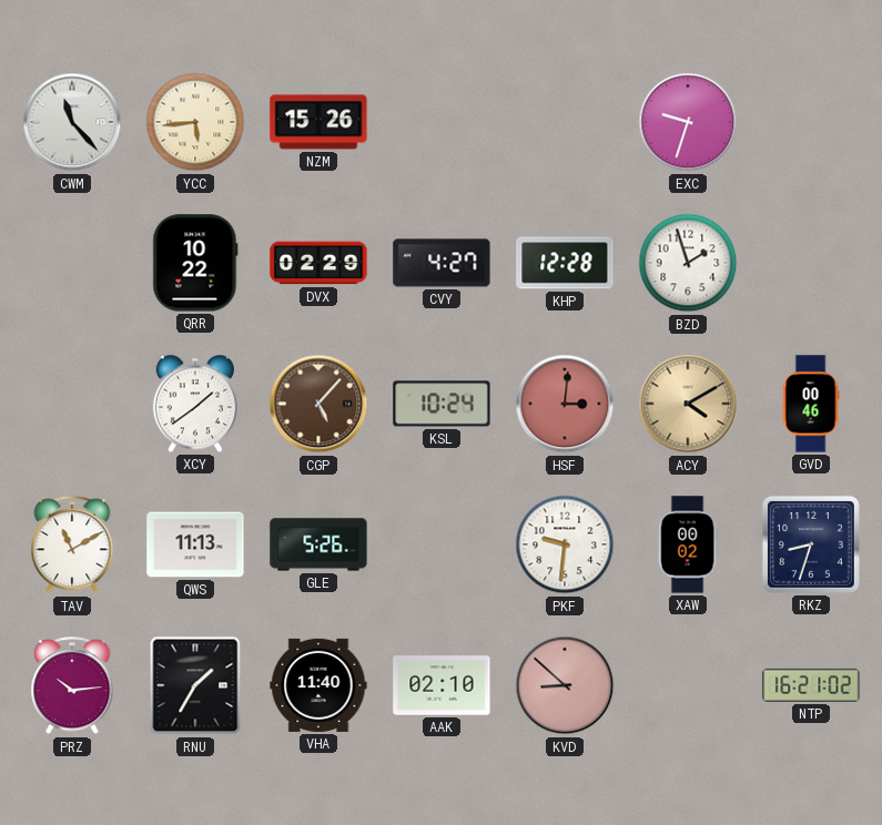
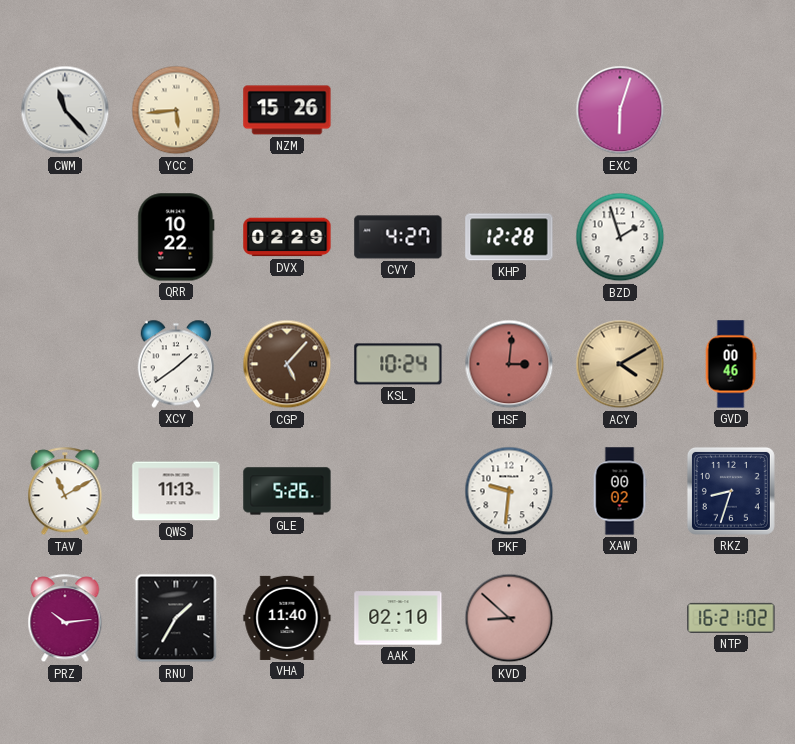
EXC: 9:33 -> 6:03 (620, 110)
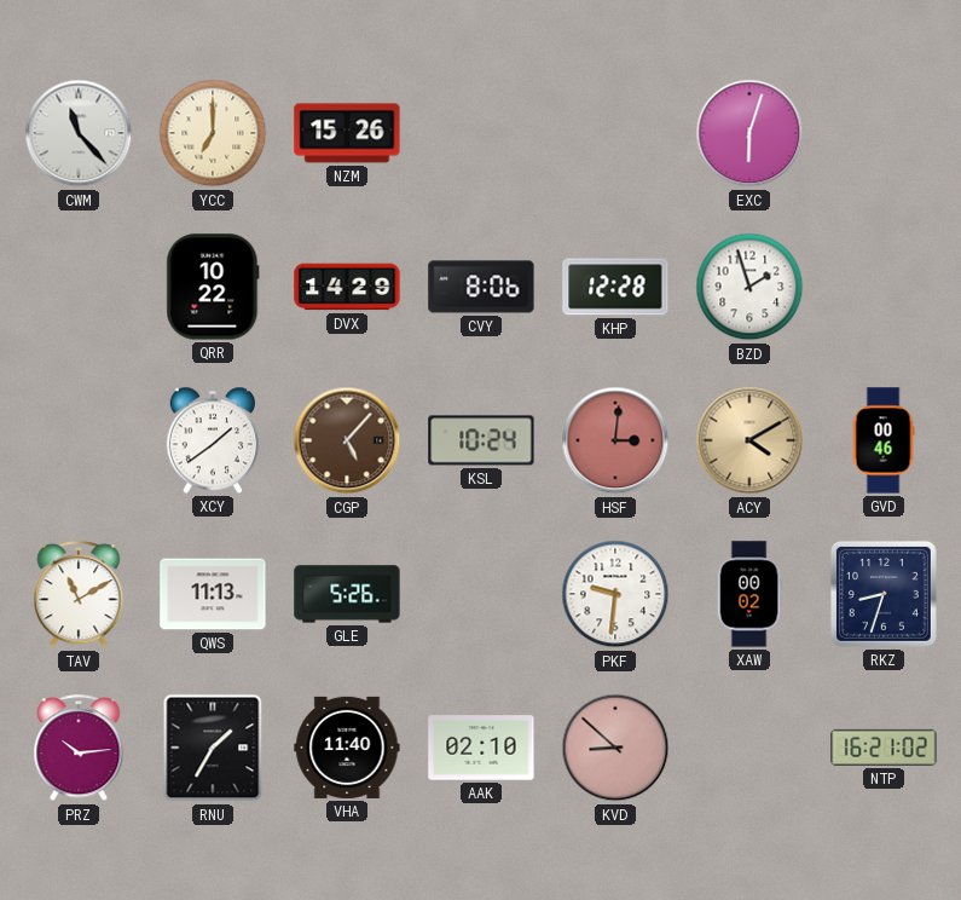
YCC: 5:44 -> 7:00 (213, 133)
DVX: 02:29 -> 14:29 (347, 287)
CVY: 4:27 -> 8:06 (481, 287)
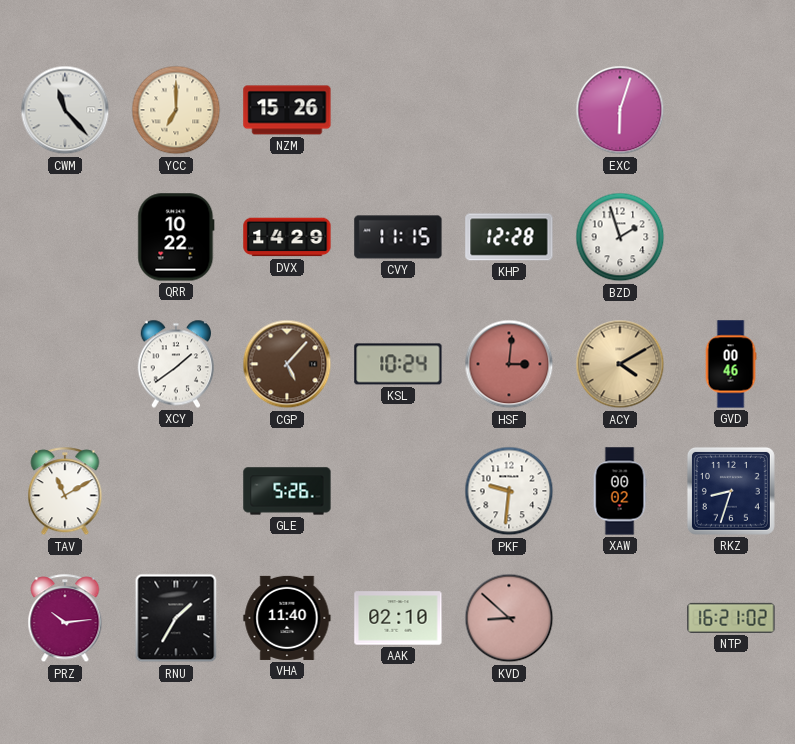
CVY: 8:06 -> 11:15 (398, 237)
QWS: 11:13 -> none (213, 594)
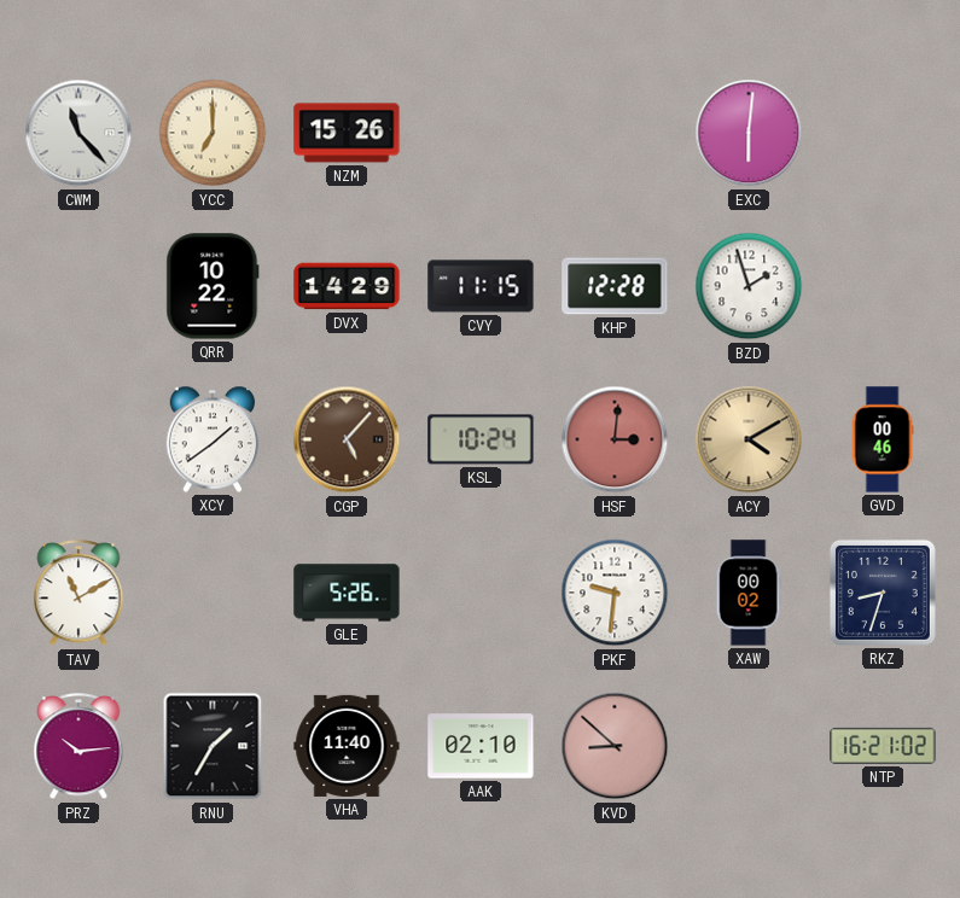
EXC: 6:03 -> 6:01 (749, 133)
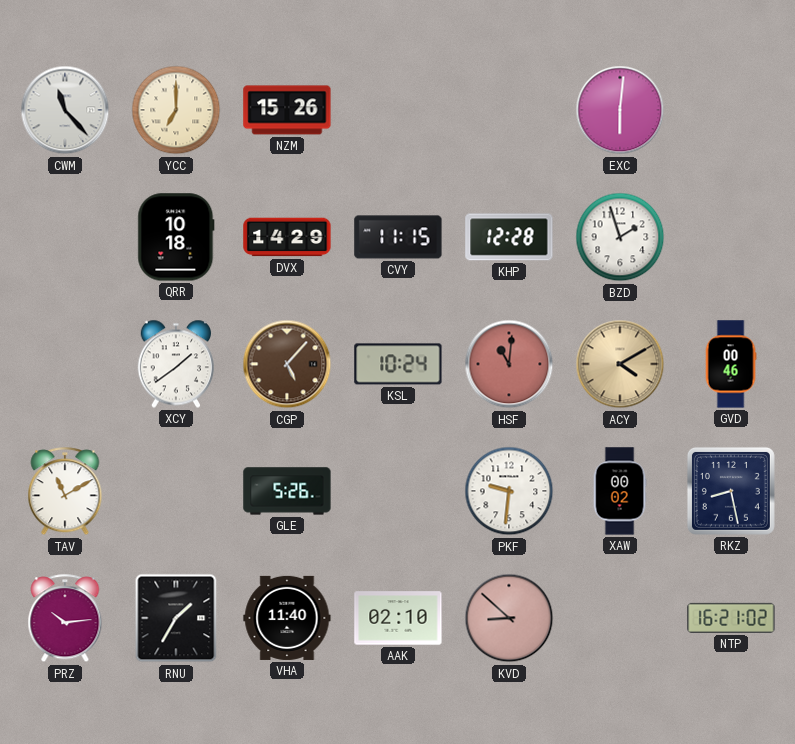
QRR: 10:22 -> 10:18 (176, 237)
HSF: 3:01 -> 11:01 (509, 364)
RKZ: 8:33 -> 8:28 (731, 491)
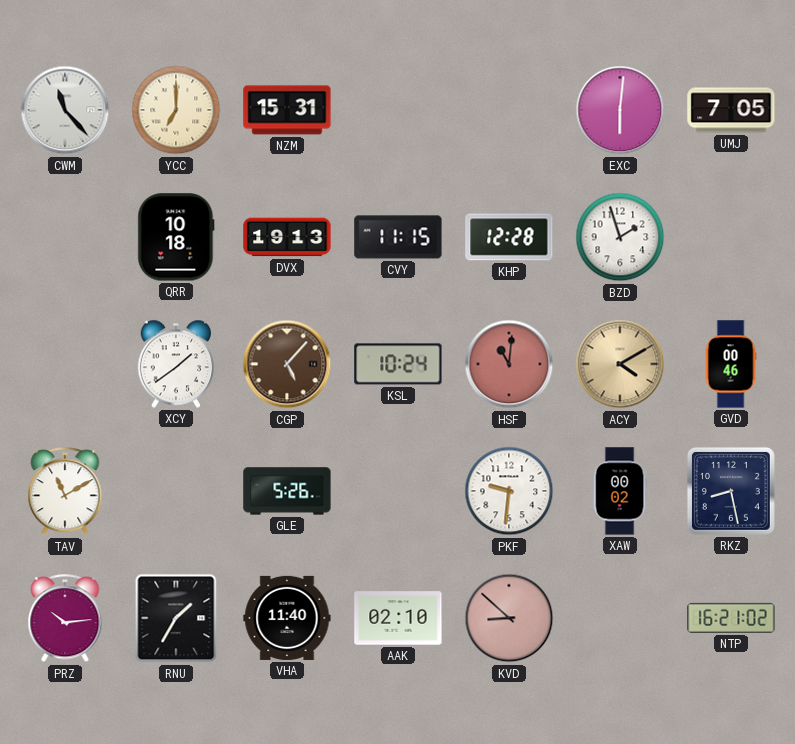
NZM: 15:26 -> 15:31 (287, 110)
UMJ: none -> 7:05 (731, 110)
DVX: 14:29 -> 19:13 (287, 237)
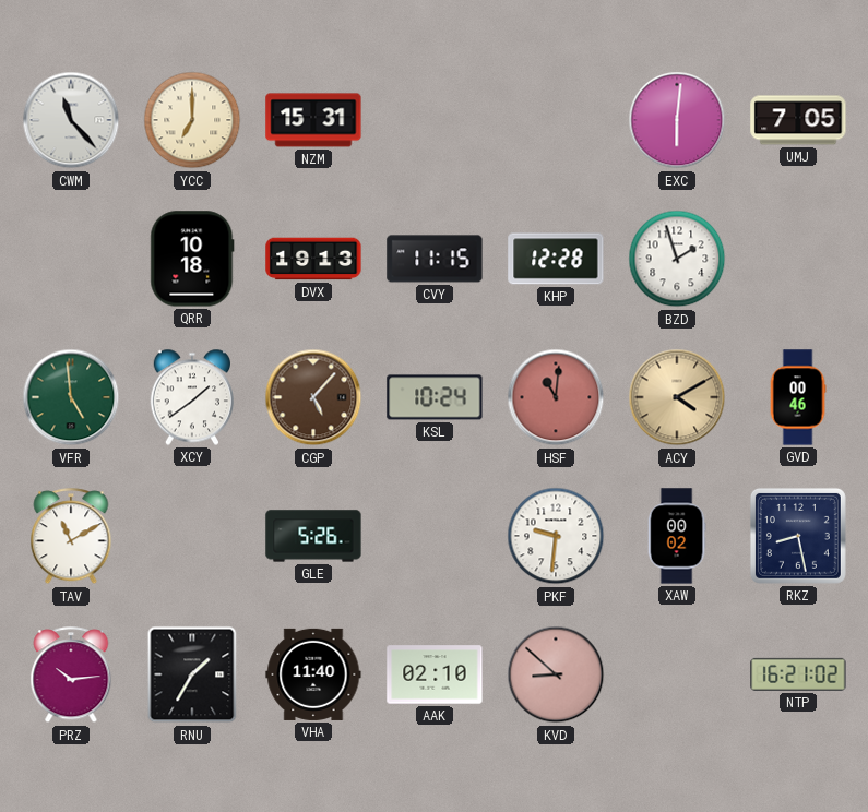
VFR: none -> 4:59 (71, 397)
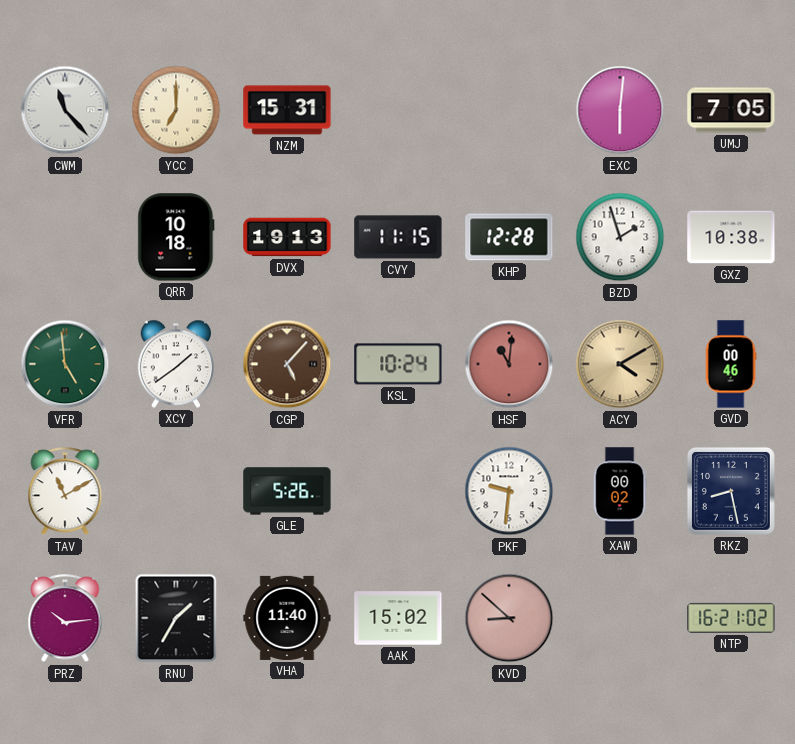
GXZ: none -> 10:38 (731, 237)
AAK: 02:10 -> 15:02 (398, 618)
